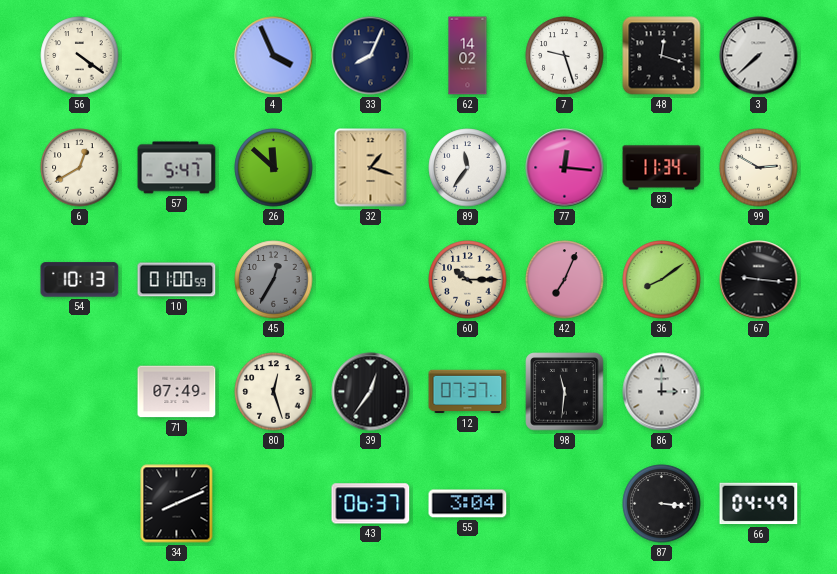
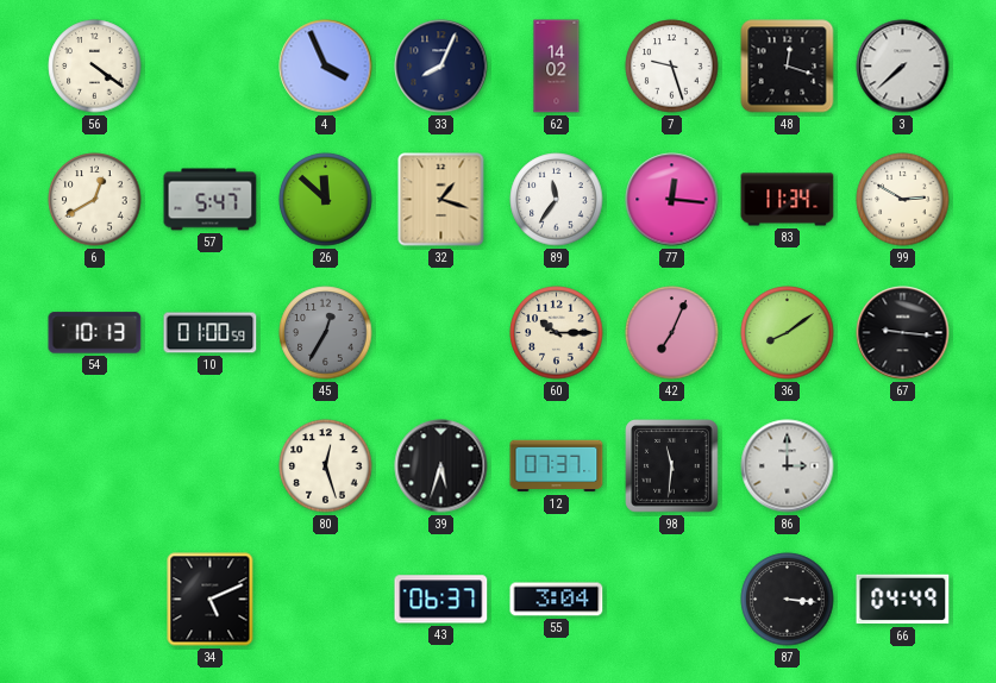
71: 07:49 -> none (177, 392)
39: 12:36 -> 5:33 (441, 466)
34: 8:11 -> 5:11 (211, 600)
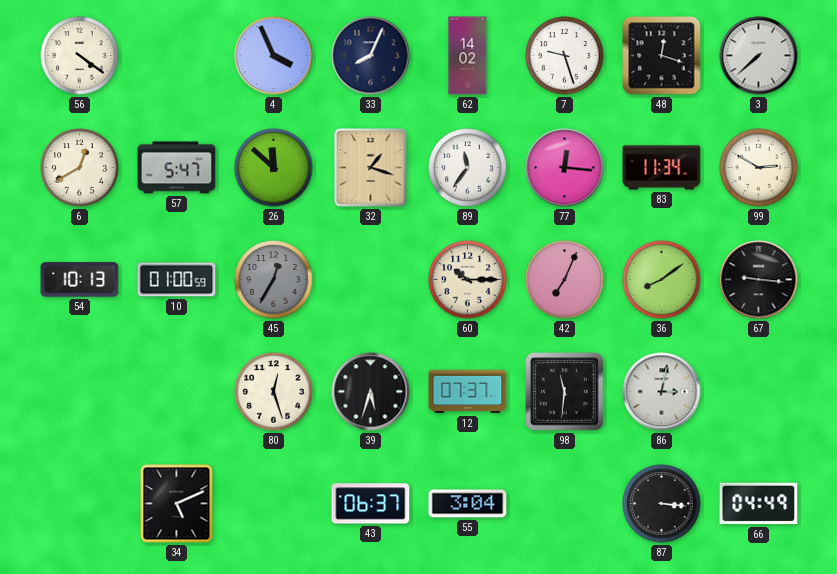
86: 3:00 -> 3:02 (662, 392)
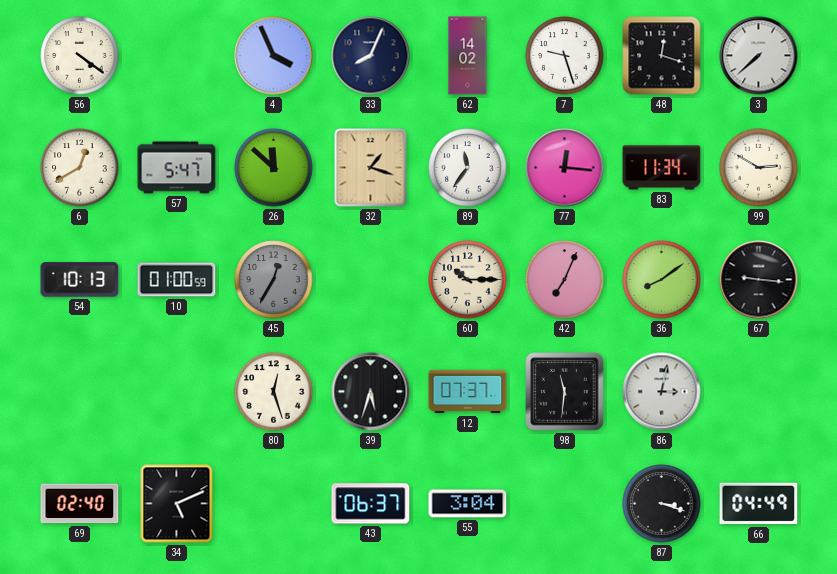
69: none -> 02:40 (80, 504)
87: 3:16 -> 3:18 (662, 504)
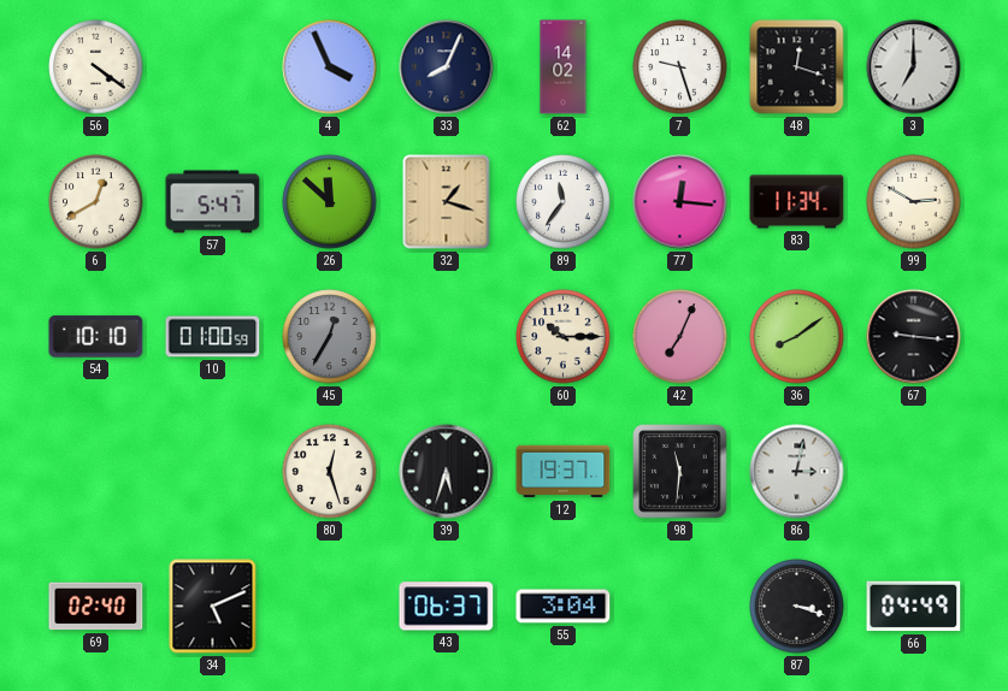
3: 7:38 -> 7:00 (914, 67)
54: 10:13 -> 10:10 (96, 337)
12: 07:37 -> 19:37 (564, 472)
